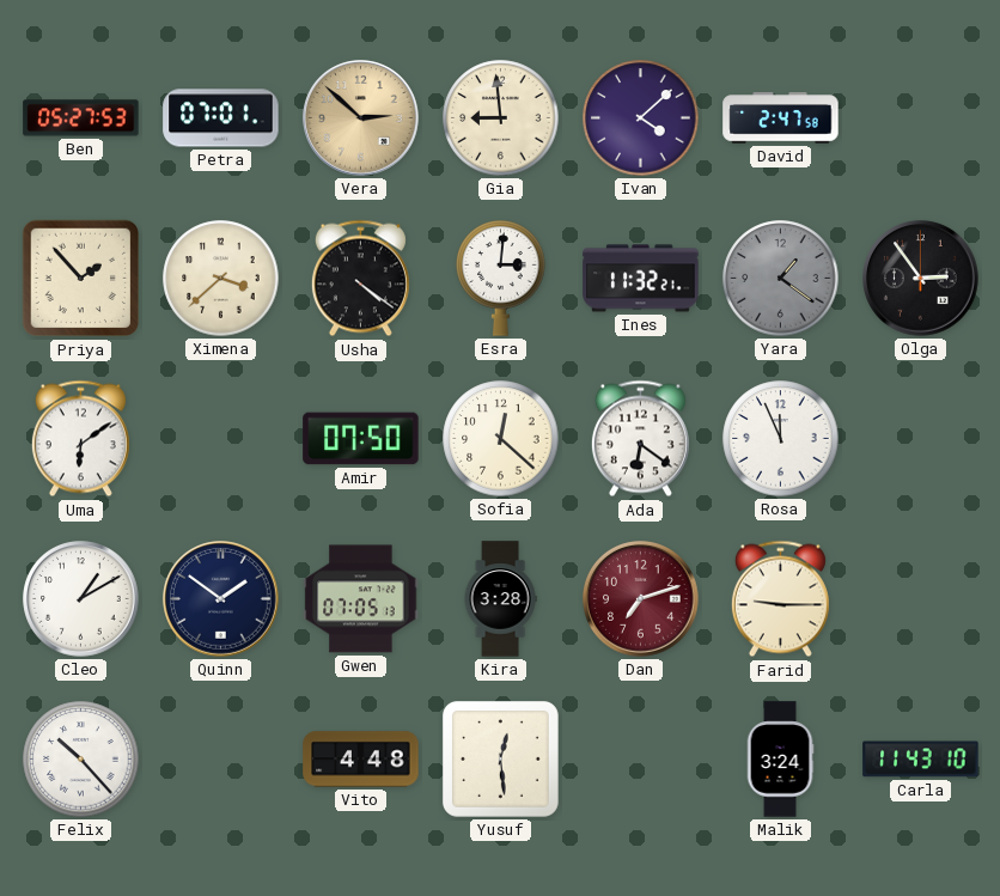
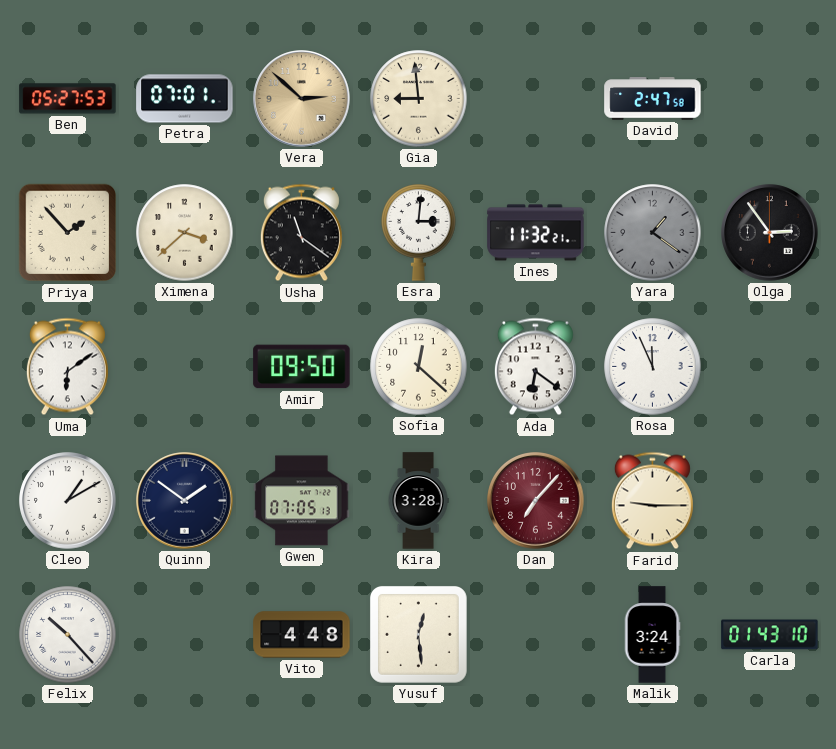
Ivan: 4:08 -> none (641, 118)
Usha: 4:21 -> 11:21 (301, 233)
Amir: 07:50 -> 09:50 (302, 367)
Dan: 7:12 -> 7:07 (536, 501)
Carla: 11:43 -> 01:43 (770, 635)
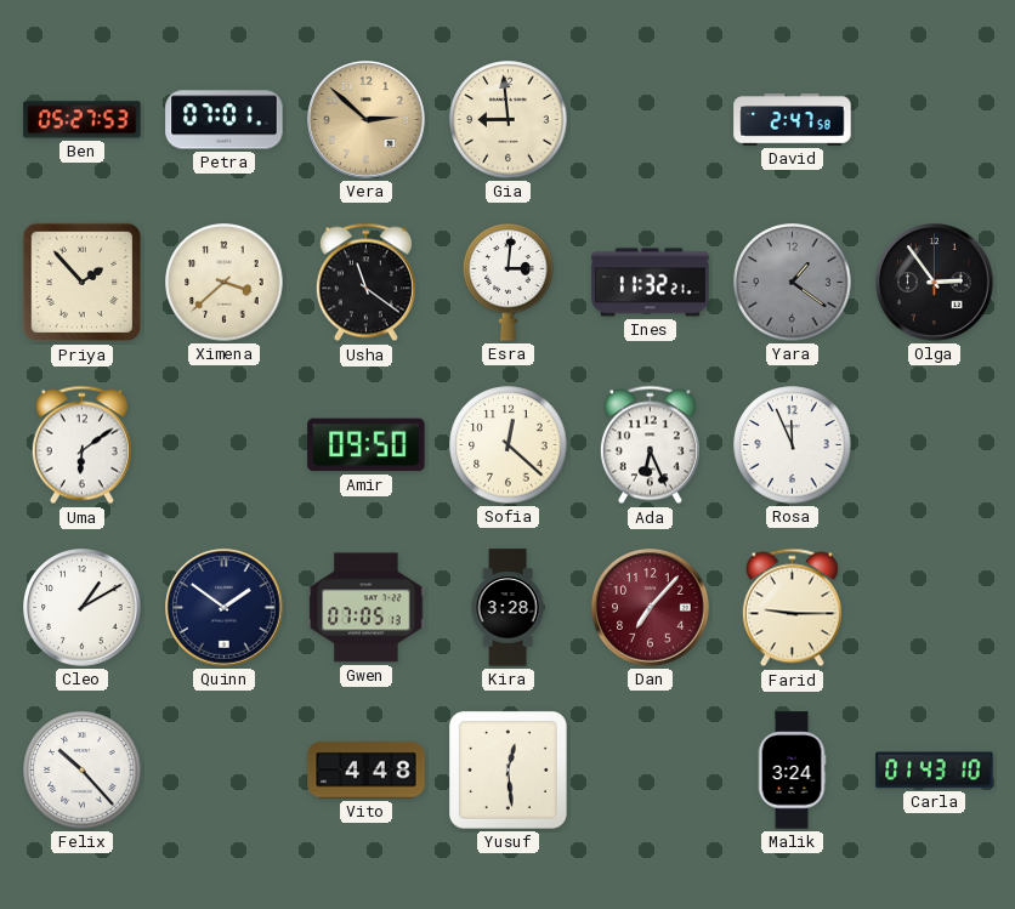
Ada: 6:21 -> 6:26 (650, 445)
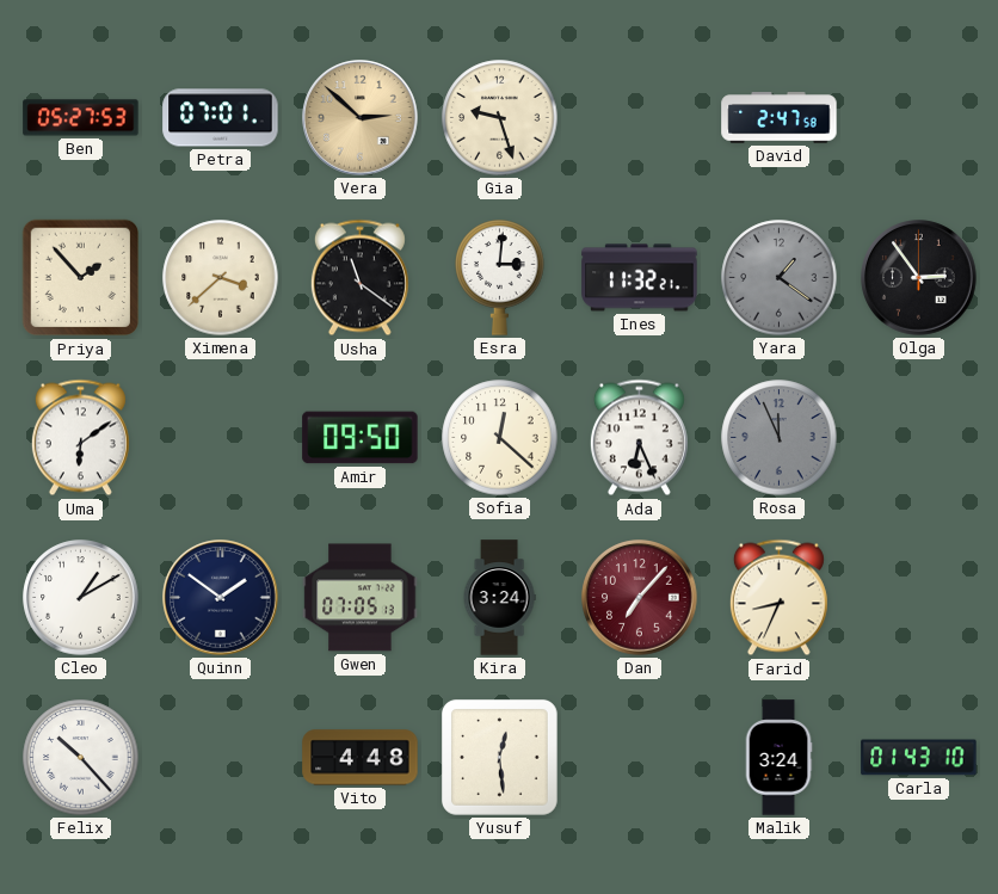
Gia: 8:59 -> 9:27 (500, 118)
Rosa dial: white -> grey (780, 438)
Kira: 3:28 -> 3:24 (499, 598)
Farid: 9:15 -> 8:34 (778, 598)
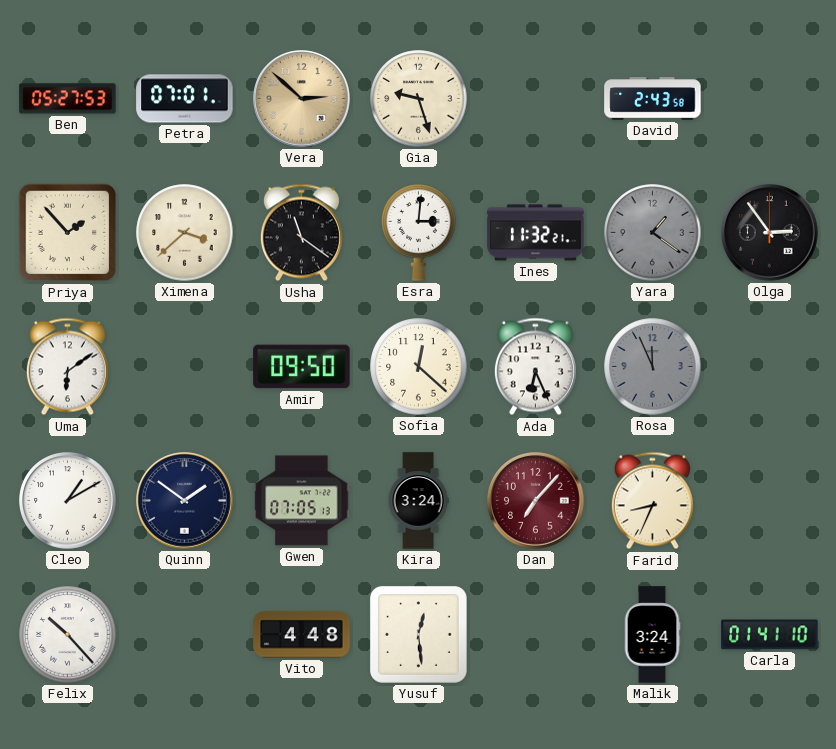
David: 2:47 -> 2:43 (653, 99)
Carla: 01:43 -> 01:41 (770, 635)
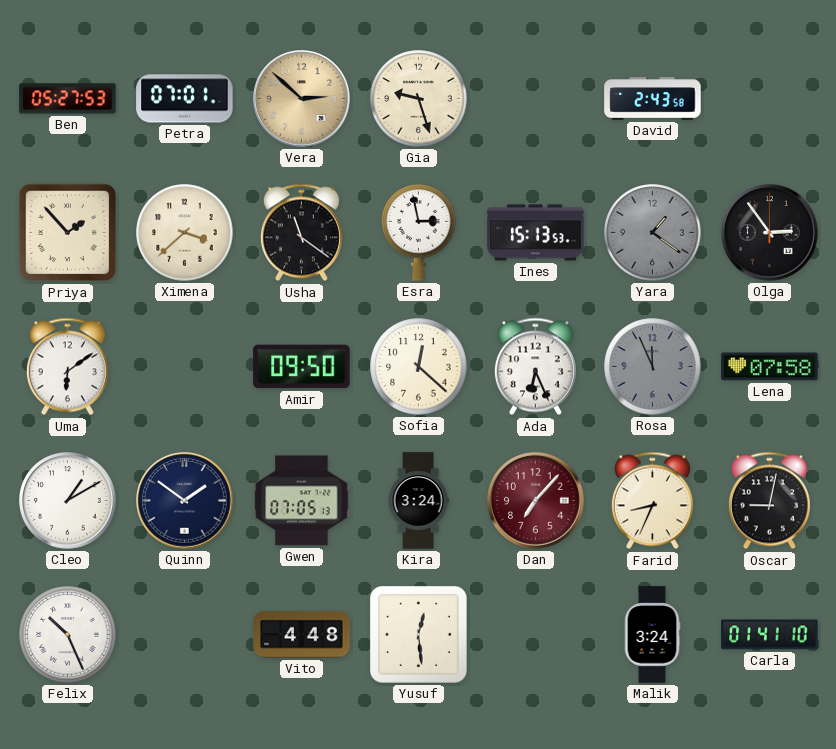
Esra: 3:01 -> 2:58 (419, 233)
Ines: 11:32 -> 15:13 (536, 233)
Lena: none -> 07:58 (770, 367)
Oscar: none -> 9:02 (769, 501)
Felix: 10:23 -> 10:26 (68, 635)
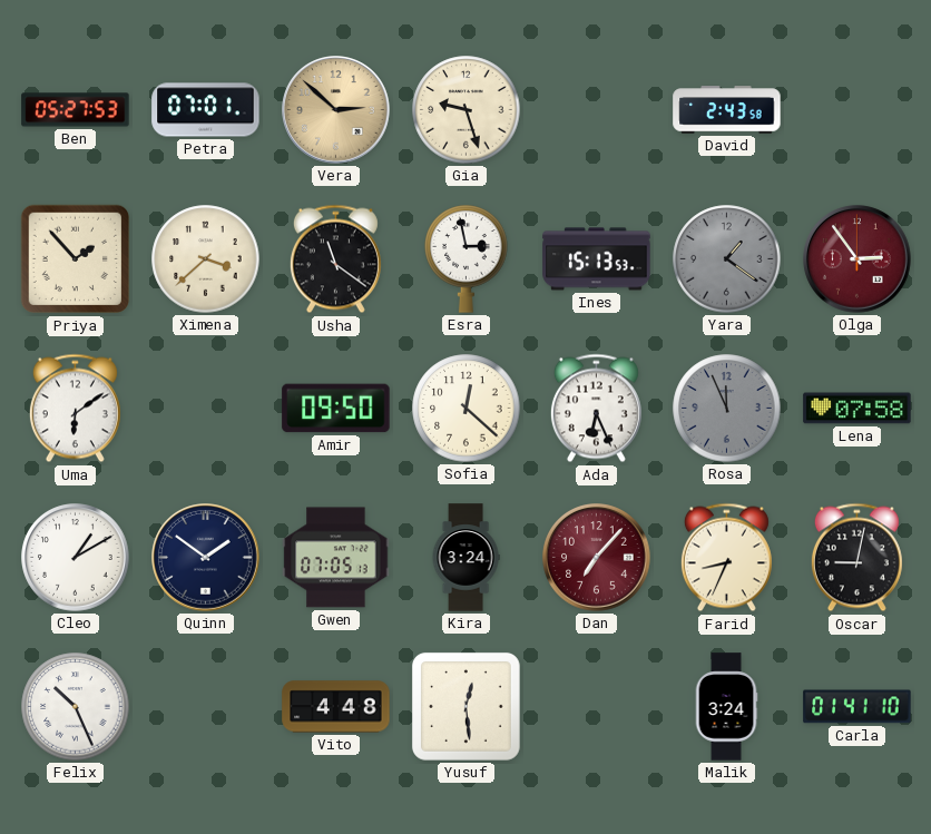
Olga dial: black -> burgundy (857, 259)
